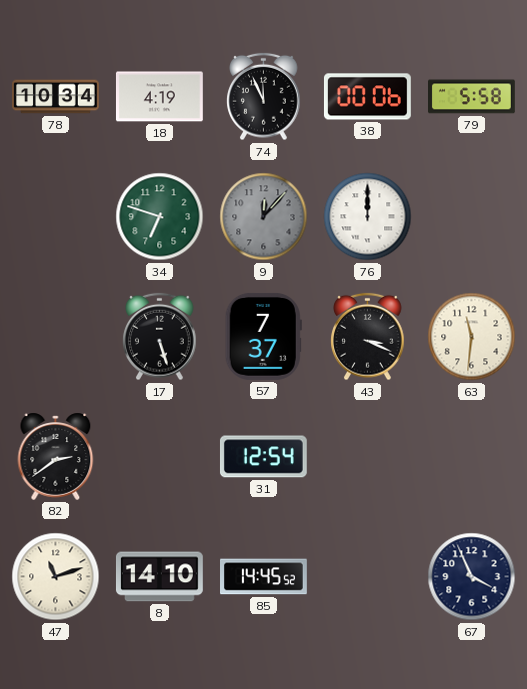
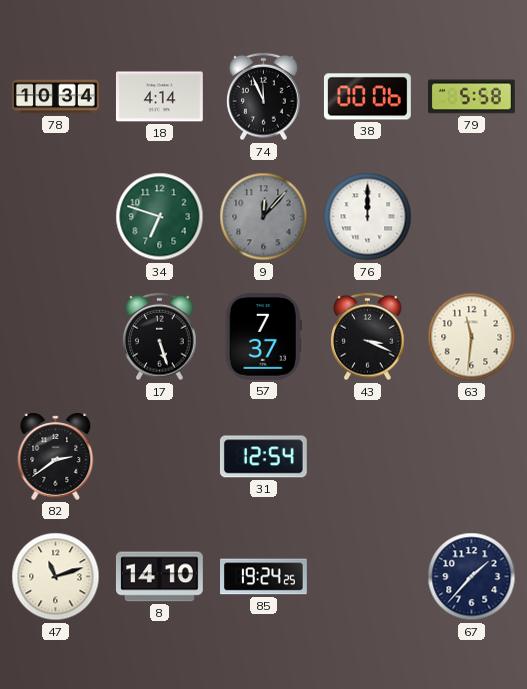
18: 4:19 -> 4:14 (159, 97)
85: 14:45 -> 19:24 (264, 577)
67: 3:56 -> 1:37 (472, 577)
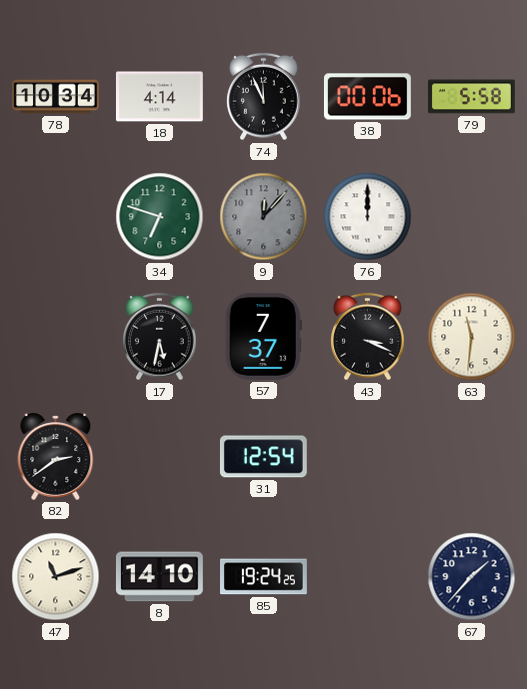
17: 5:27 -> 5:32 (160, 337)
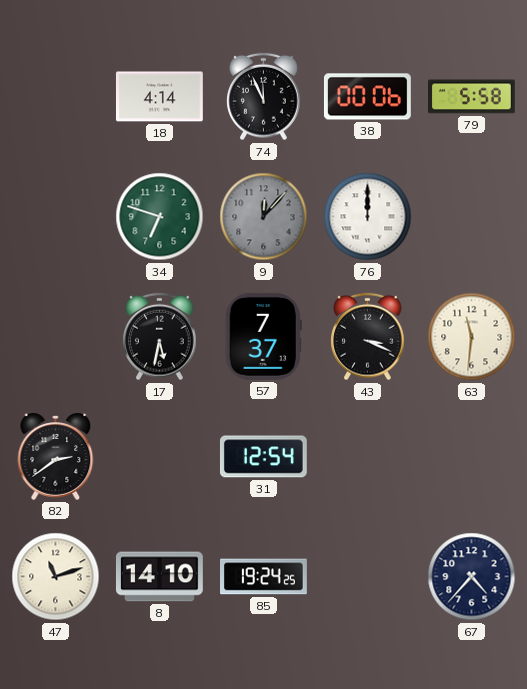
78: 10:34 -> none (56, 97)
67: 1:37 -> 4:37 (472, 577)
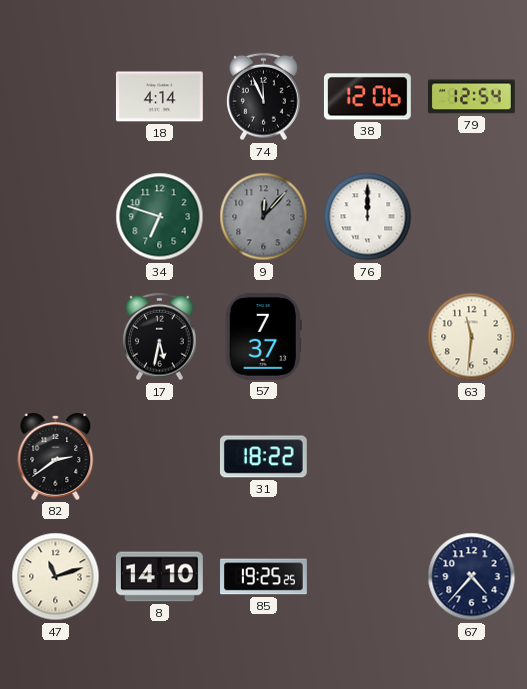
38: 00:06 -> 12:06 (367, 97)
79: 5:58 -> 12:54 (472, 97)
43: 3:19 -> none (368, 337)
31: 12:54 -> 18:22 (263, 457)
85: 19:24 -> 19:25 (264, 577)
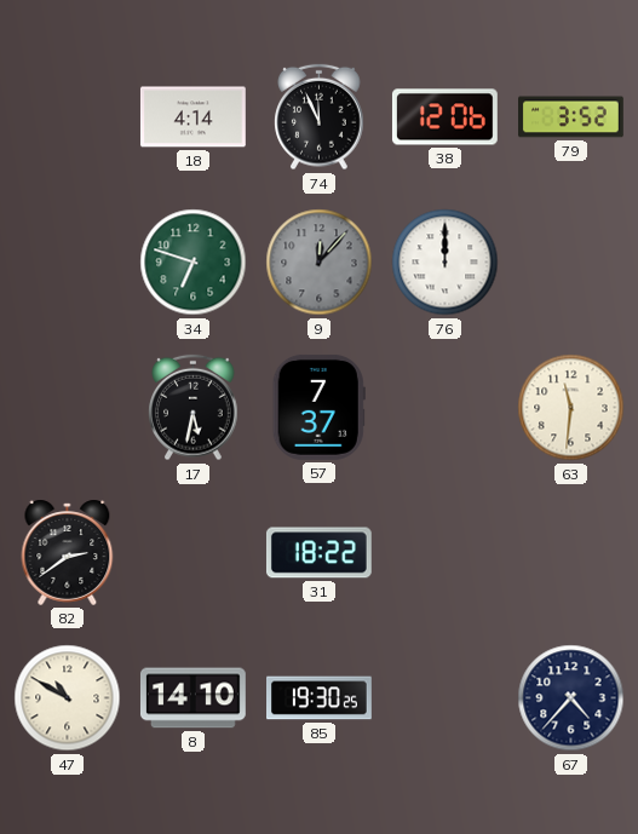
79: 12:54 -> 3:52 (571, 117)
47: 11:12 -> 10:50 (68, 698)
85: 19:25 -> 19:30 (320, 698)
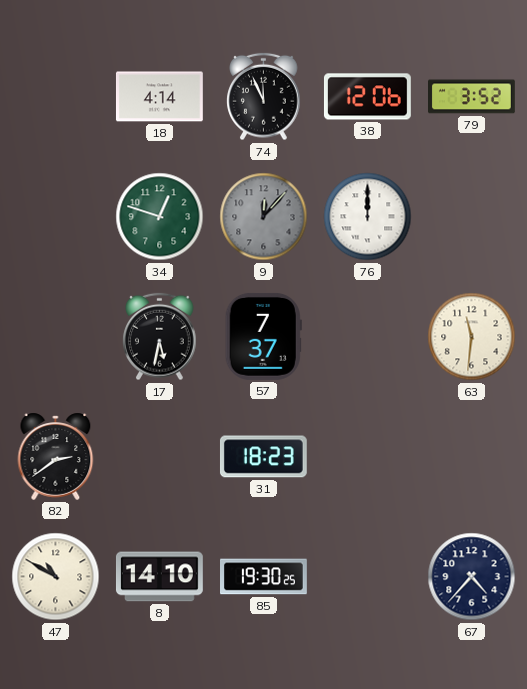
34: 6:48 -> 12:48 (160, 217)
31: 18:22 -> 18:23 (263, 457)
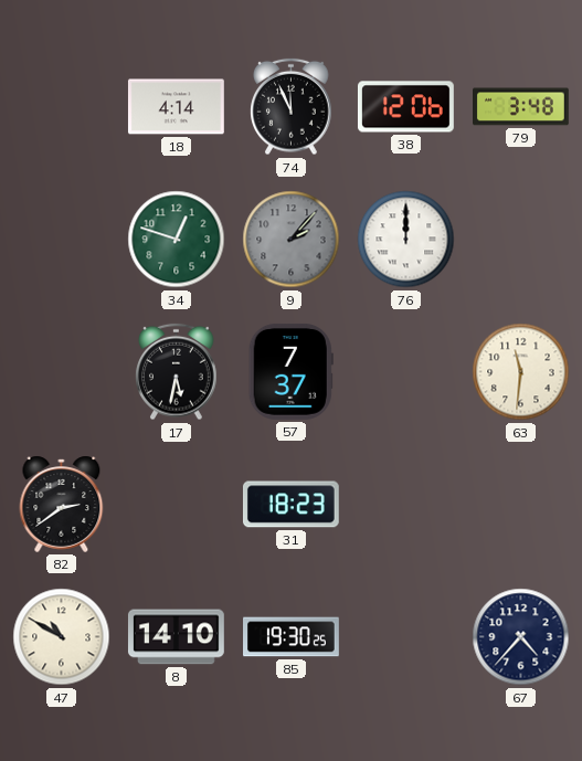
79: 3:52 -> 3:48 (521, 107)
9: 12:07 -> 2:07 (292, 240)
